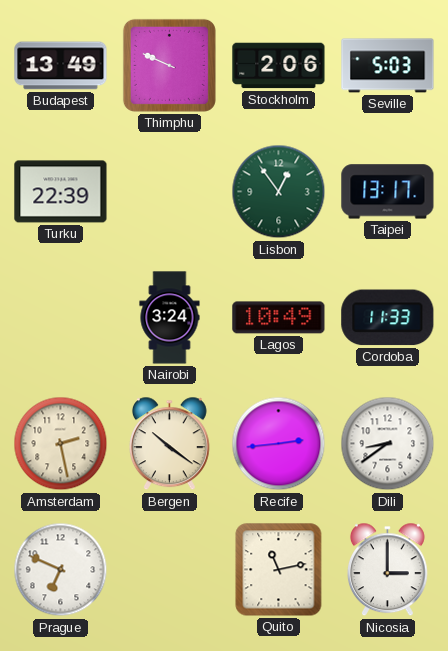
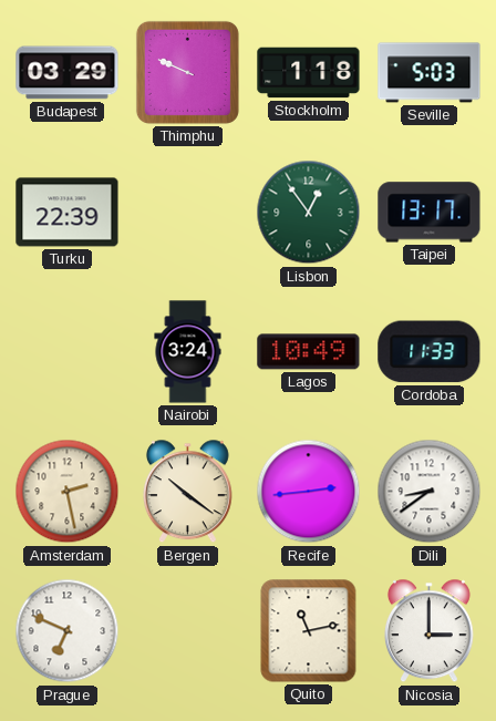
Budapest: 13:49 -> 03:29 (68, 73)
Stockholm: 2:06 -> 1:18 (309, 73)
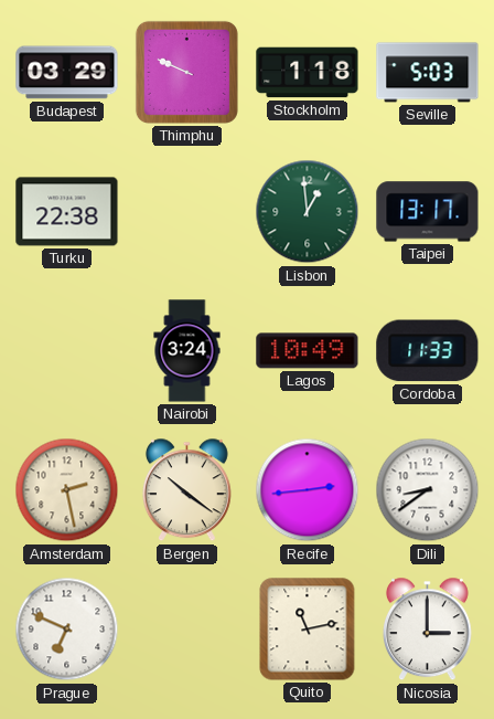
Turku: 22:39 -> 22:38 (67, 212)
Lisbon: 12:54 -> 12:59 (308, 212)
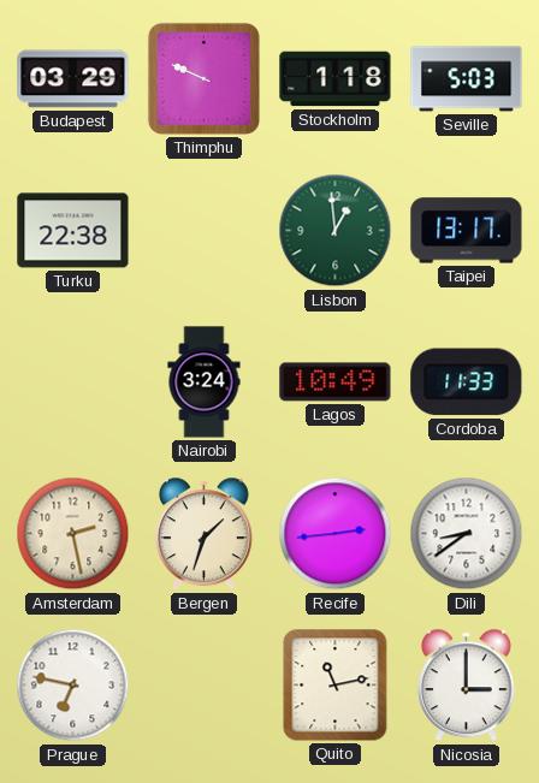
Bergen: 10:21 -> 1:33 (203, 534)
Prague: 6:49 -> 6:47 (73, 686)
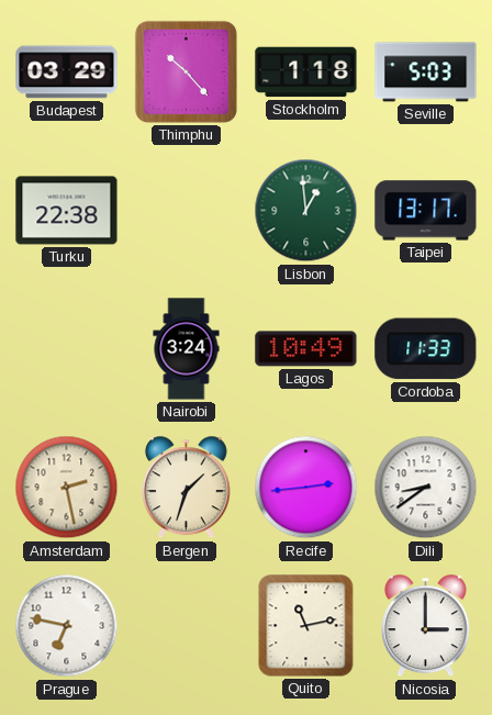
Thimphu: 9:49 -> 10:23 (186, 71)
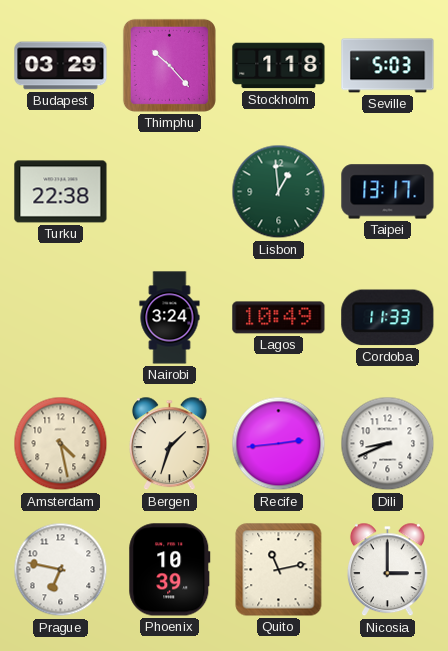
Amsterdam: 2:28 -> 4:28 (61, 444)
Dili: 8:39 -> 8:41 (388, 444)
Phoenix: none -> 10:39 (170, 570)
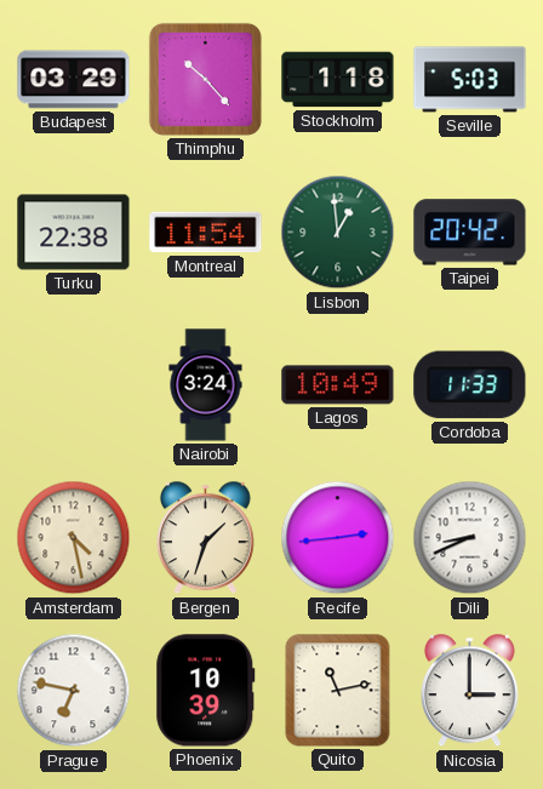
Montreal: none -> 11:54 (206, 233)
Taipei: 13:17 -> 20:42 (470, 233)
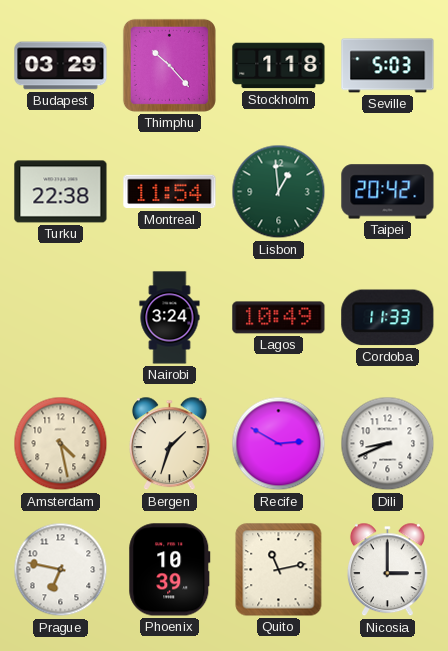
Recife: 2:44 -> 2:50 (279, 444)
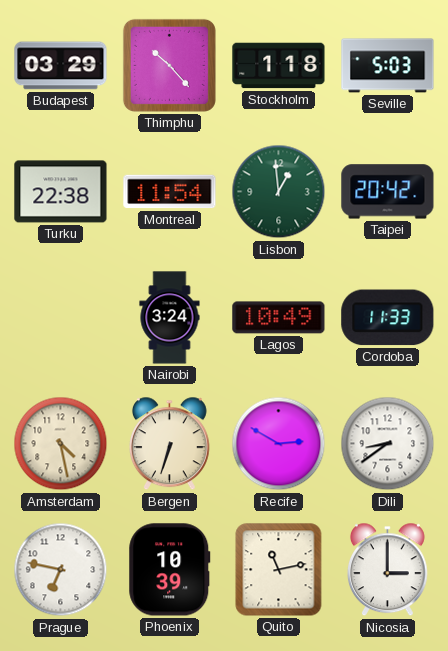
Bergen: 1:33 -> 6:33 (169, 444)
Dili: 8:41 -> 8:39 (388, 444)
